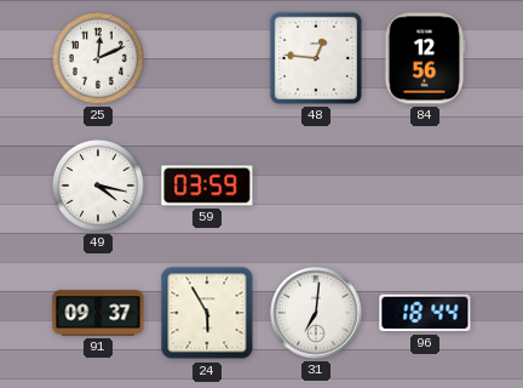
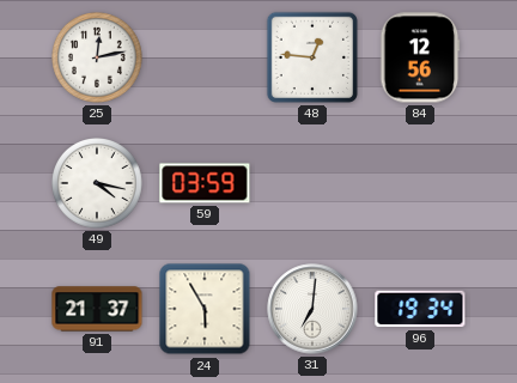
25: 12:11 -> 12:13 (98, 59)
91: 09:37 -> 21:37 (97, 309)
96: 18:44 -> 19:34 (420, 309)
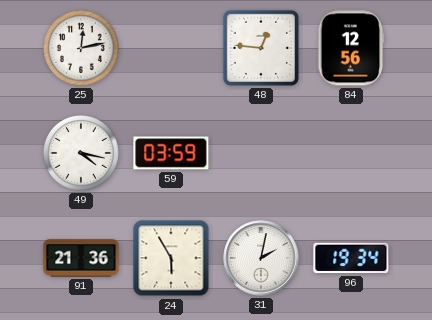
91: 21:37 -> 21:36 (81, 258)
31: 7:01 -> 2:02 (261, 258)
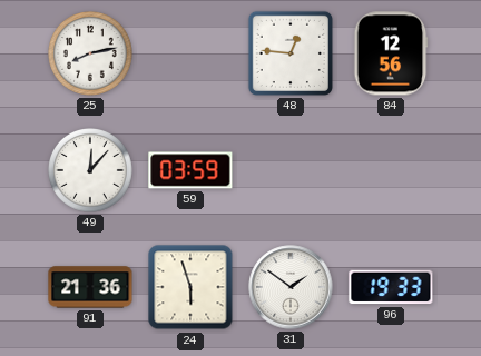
25: 12:13 -> 8:13 (91, 55)
49: 4:17 -> 12:07 (91, 171)
24: 5:55 -> 5:57 (190, 287)
31: 2:02 -> 1:51 (291, 287)
96: 19:34 -> 19:33 (391, 287)
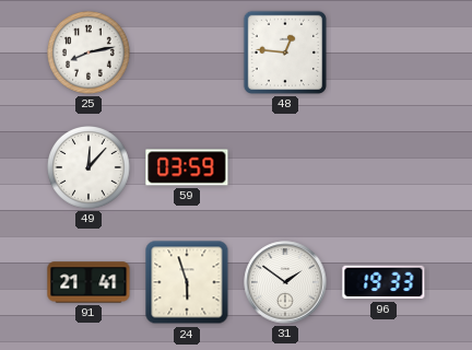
84: 12:56 -> none (391, 53)
91: 21:36 -> 21:41 (88, 282)
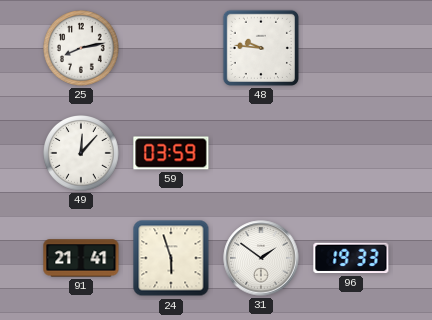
48: 12:46 -> 9:46 (261, 48)
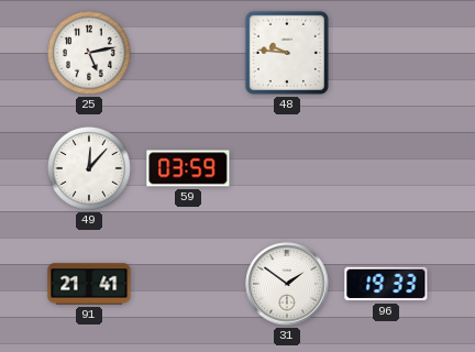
25: 8:13 -> 5:13 (90, 54)
24: 5:57 -> none (171, 258)
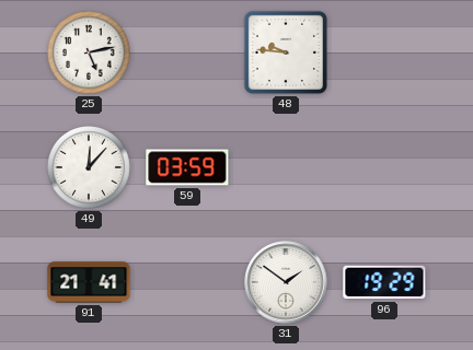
96: 19:33 -> 19:29 (384, 282)
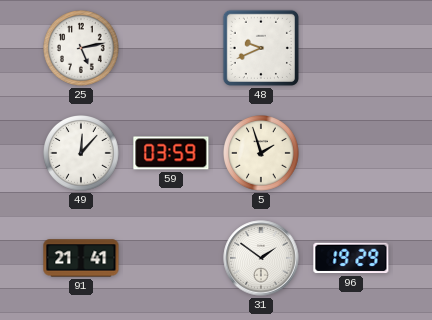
48: 9:46 -> 9:41 (261, 48)
5: none -> 1:57 (262, 154)
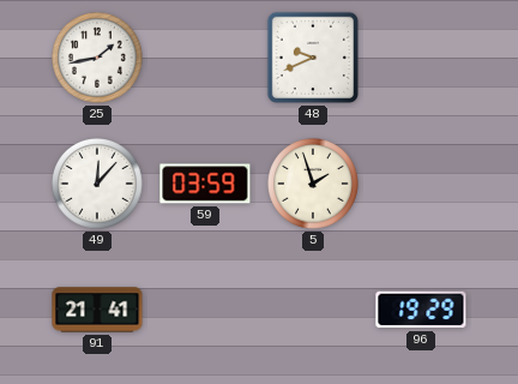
25: 5:13 -> 1:43 (98, 59)
31: 1:51 -> none (261, 258)
